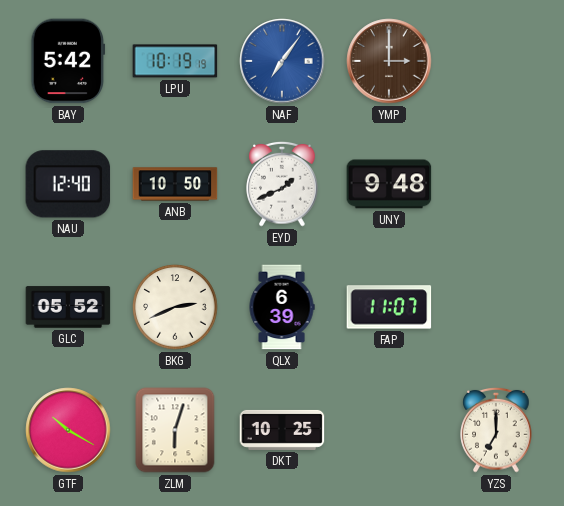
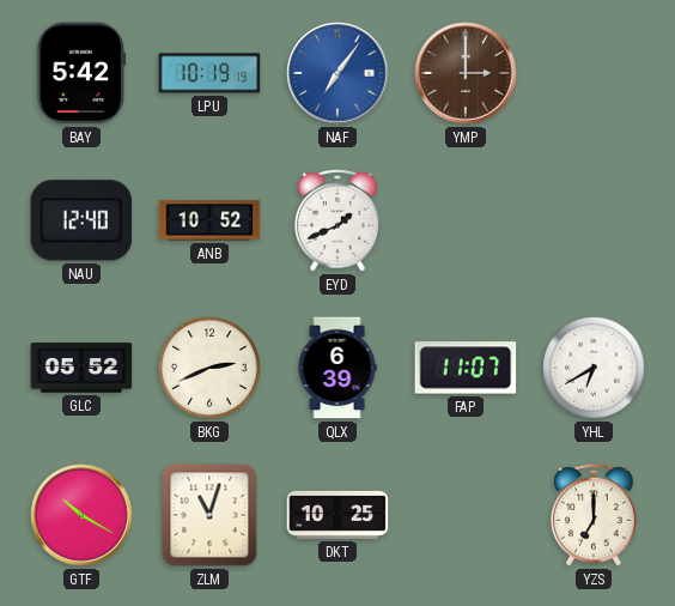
ANB: 10:50 -> 10:52 (209, 220)
UNY: 9:48 -> none (389, 184)
YHL: none -> 6:40 (594, 368)
ZLM: 6:03 -> 11:03 (209, 515)
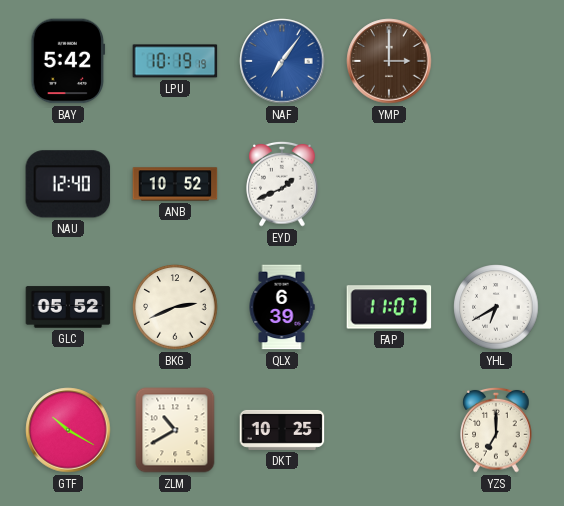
ZLM: 11:03 -> 10:40 (175, 430)
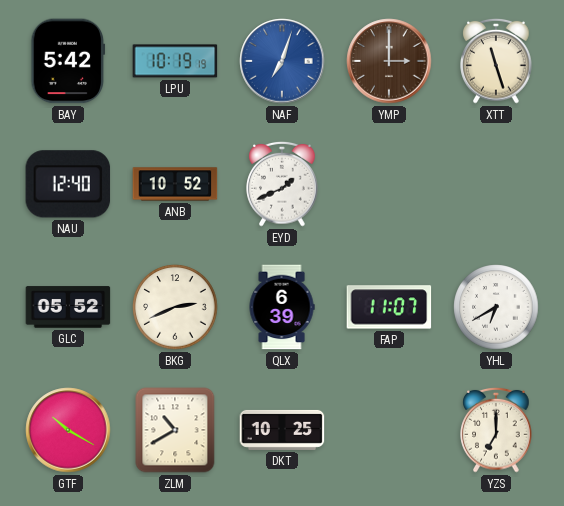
NAF: 7:06 -> 7:03 (282, 61)
XTT: none -> 11:27 (496, 61)
